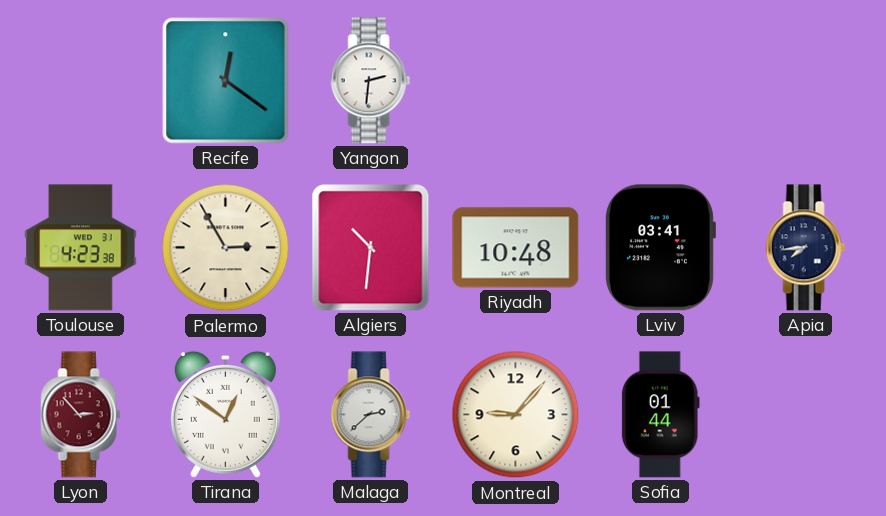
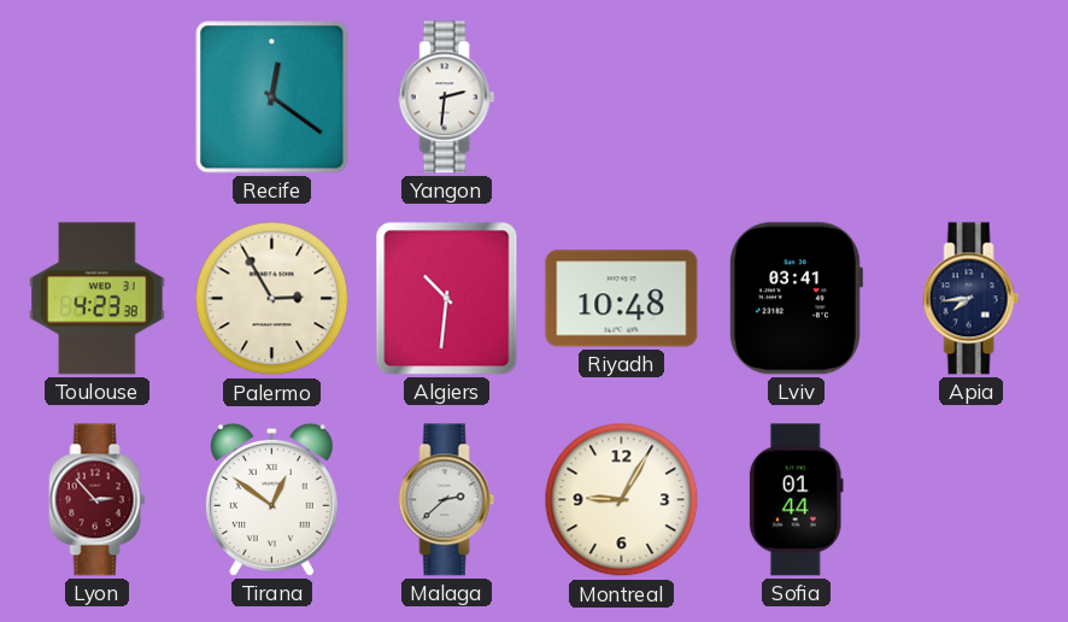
Montreal: 9:07 -> 9:05 (622, 500)
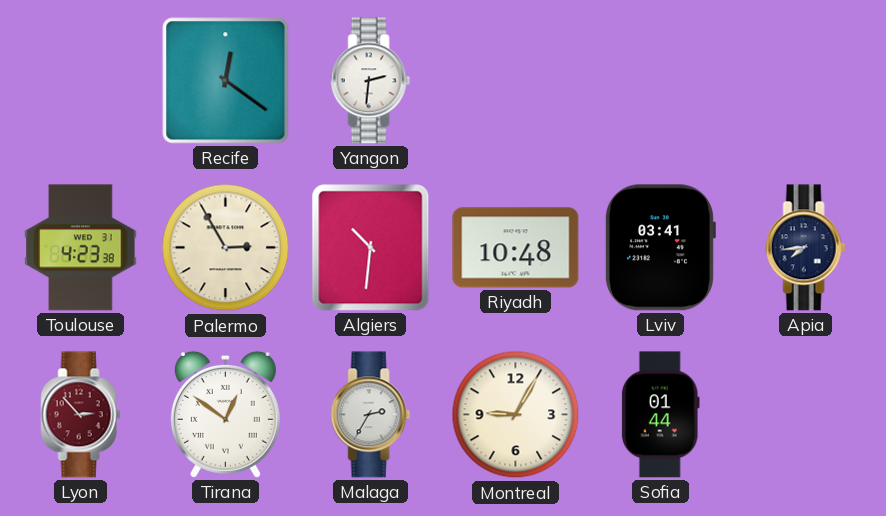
Malaga: 2:38 -> 2:35 (371, 415)
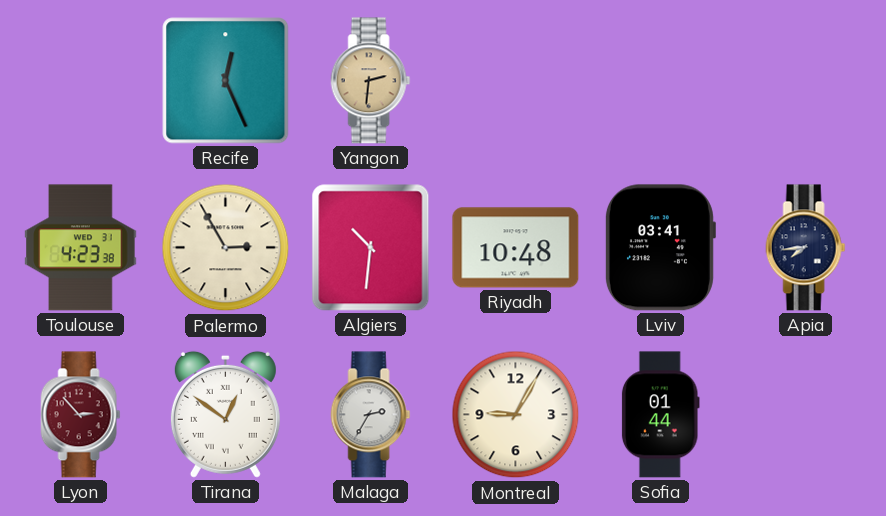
Recife: 12:21 -> 12:26 (226, 81)
Yangon dial: white -> champagne (371, 81)
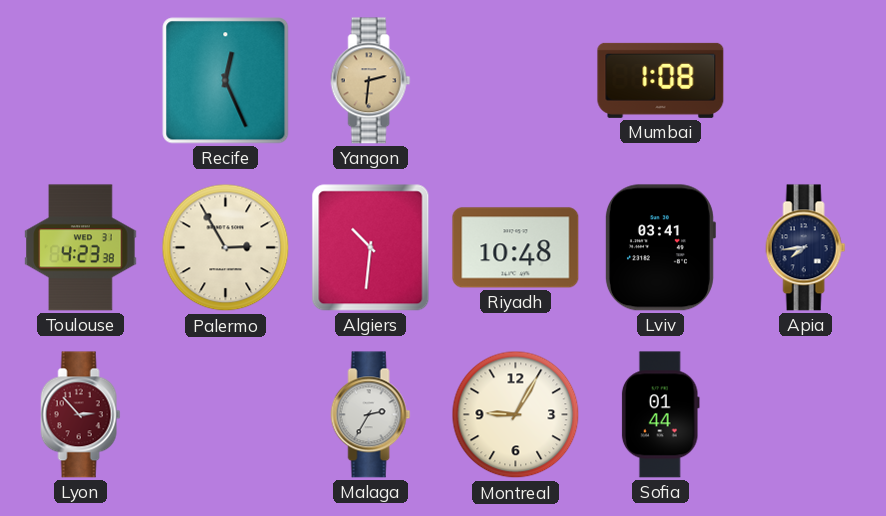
Mumbai: none -> 1:08 (661, 80)
Tirana: 12:51 -> none (225, 414)
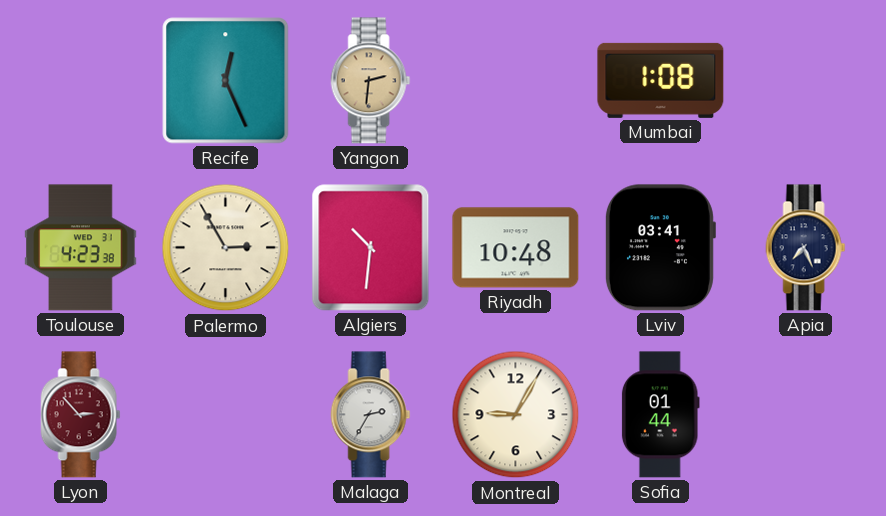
Apia: 7:44 -> 7:26 (806, 248)
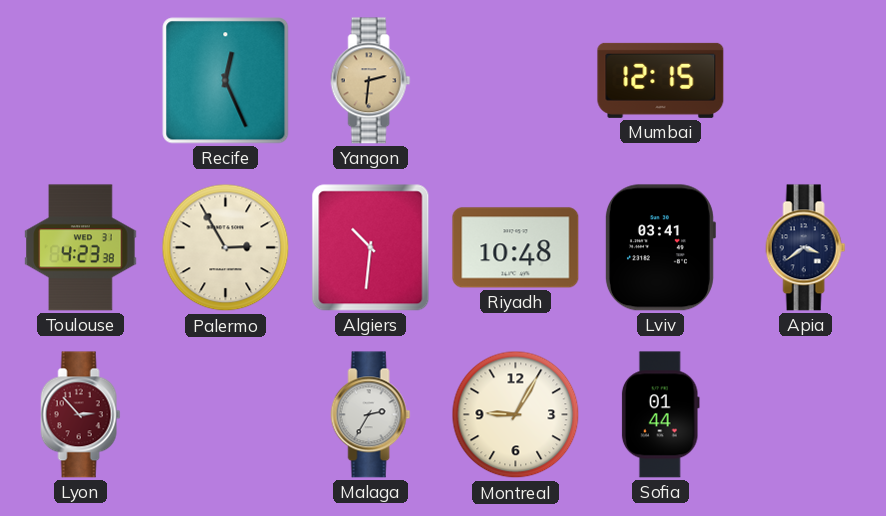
Mumbai: 1:08 -> 12:15 (661, 80)
Apia: 7:26 -> 3:39 (806, 248)
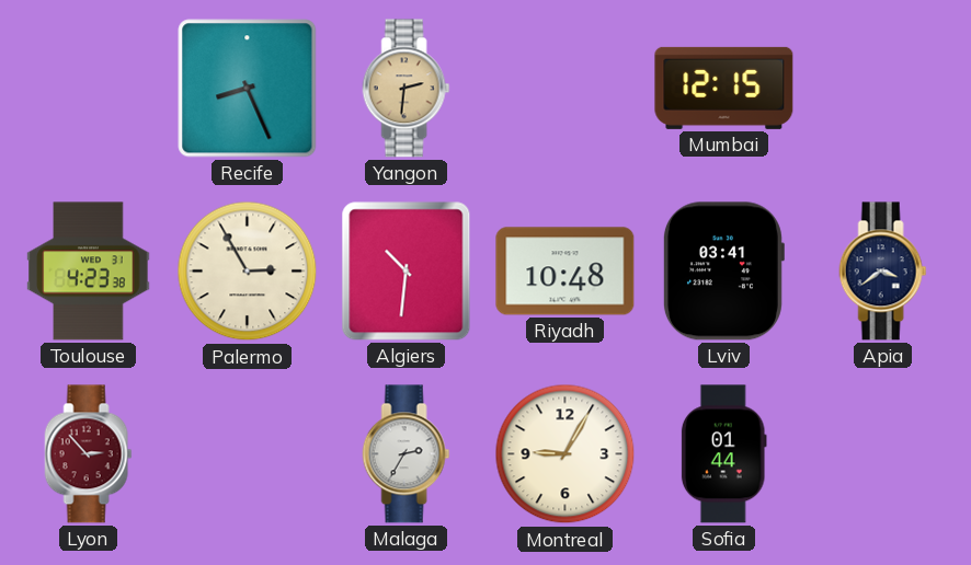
Recife: 12:26 -> 8:26 (248, 89)
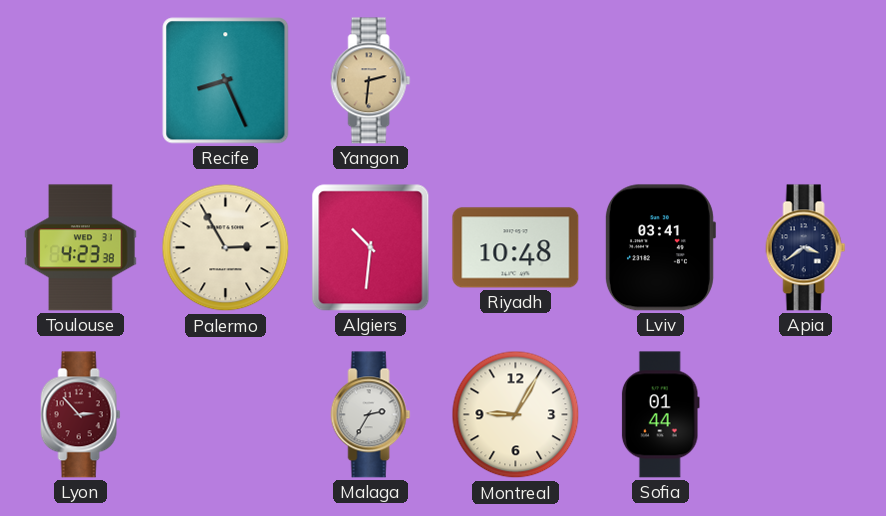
Mumbai: 12:15 -> none (724, 88)
